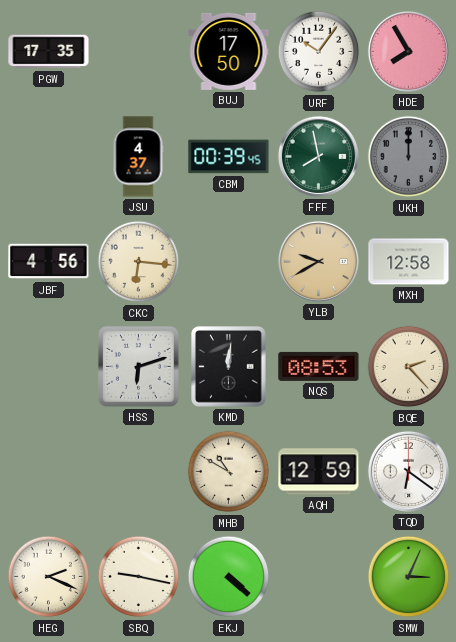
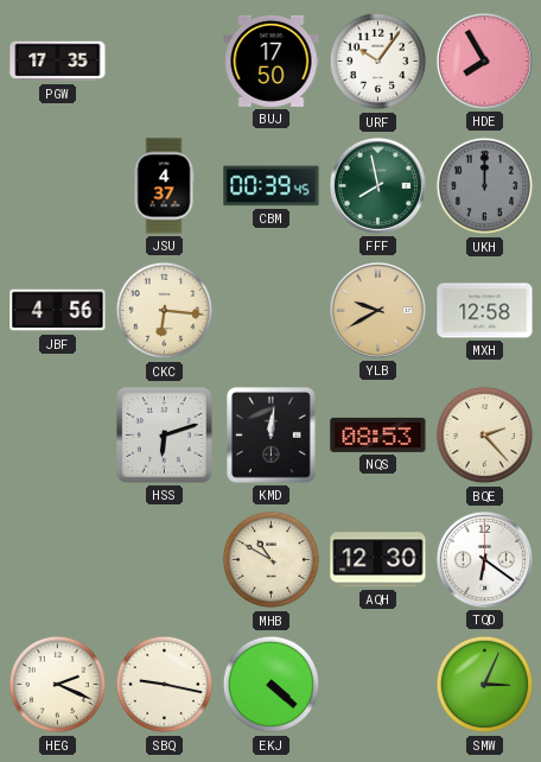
AQH: 12:59 -> 12:30 (378, 560)
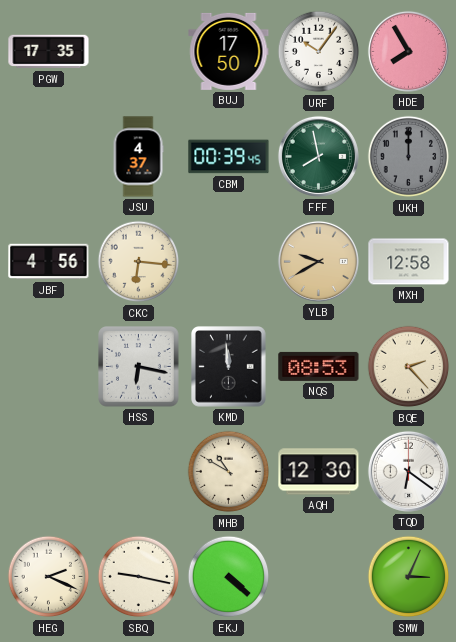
HSS: 6:12 -> 6:17 (139, 367)
KMD: 12:01 -> 11:59 (229, 367)
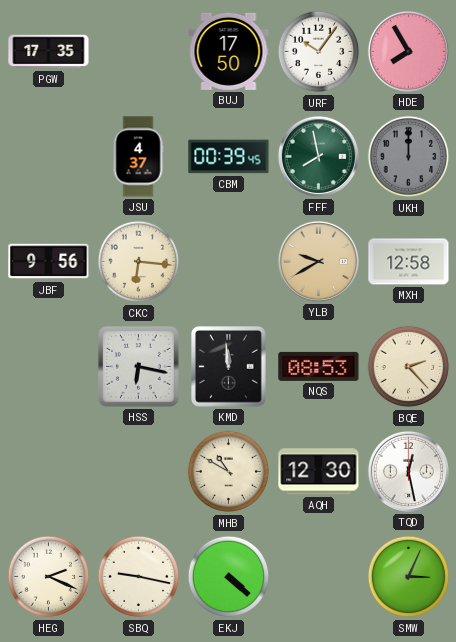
JBF: 4:56 -> 9:56 (49, 262)
TQD: 6:21 -> 12:28 (408, 471)
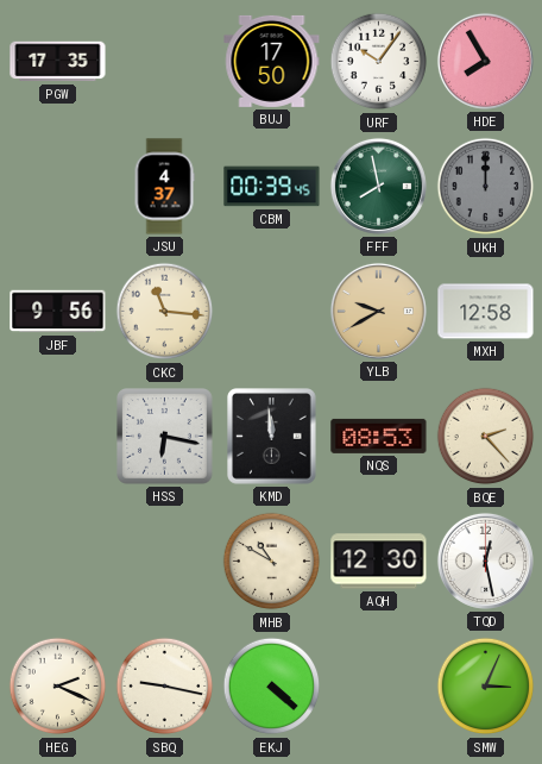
CKC: 6:16 -> 11:16 (165, 312)
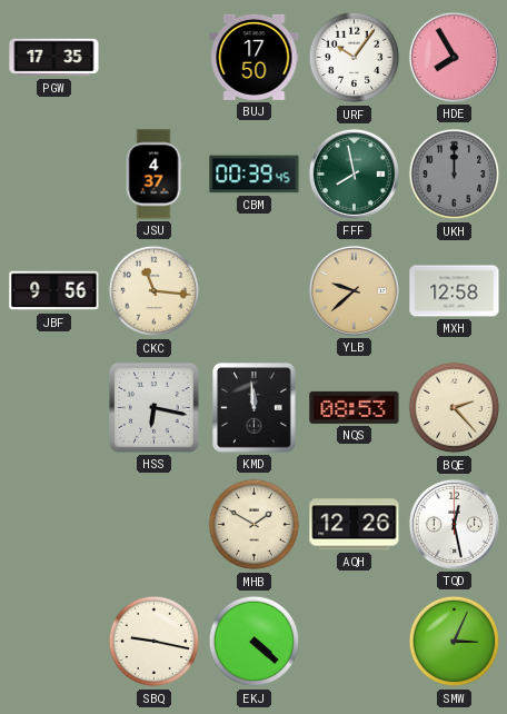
YLB: 9:40 -> 9:38 (354, 290)
MHB: 10:50 -> 1:50 (255, 525)
AQH: 12:30 -> 12:26 (355, 525)
HEG: 2:19 -> none (58, 687)
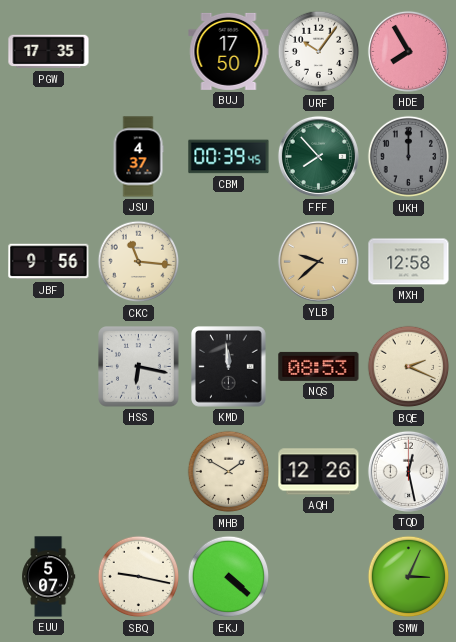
FFF: 7:58 -> 7:53 (318, 156)
BQE: 2:23 -> 2:19 (409, 367)
EUU: none -> 5:07 (49, 577)
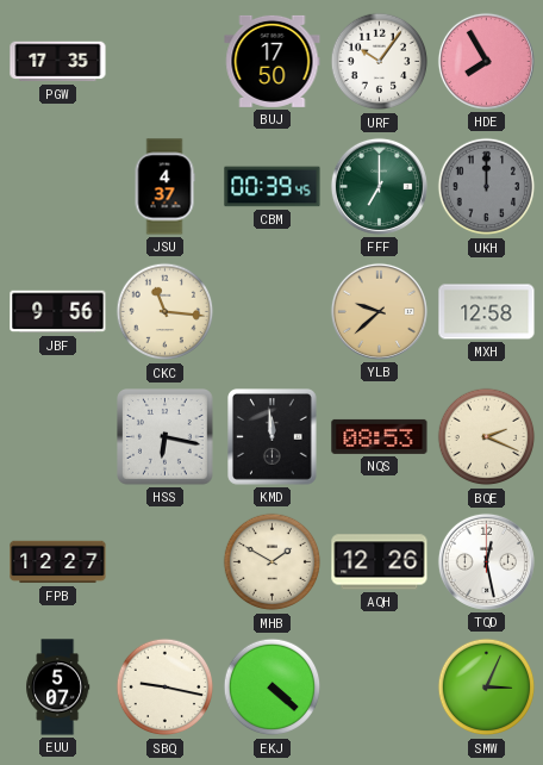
FFF: 7:53 -> 7:00 (379, 186)
FPB: none -> 12:27 (58, 562)
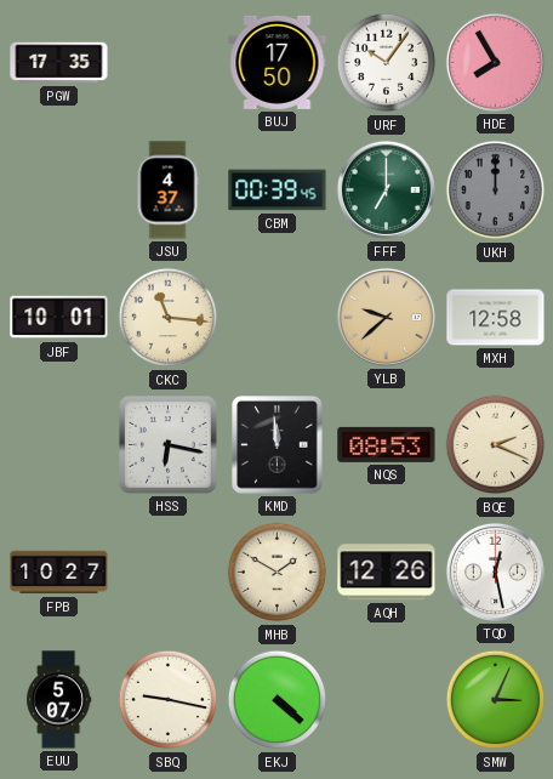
JBF: 9:56 -> 10:01 (59, 318)
FPB: 12:27 -> 10:27 (59, 573)
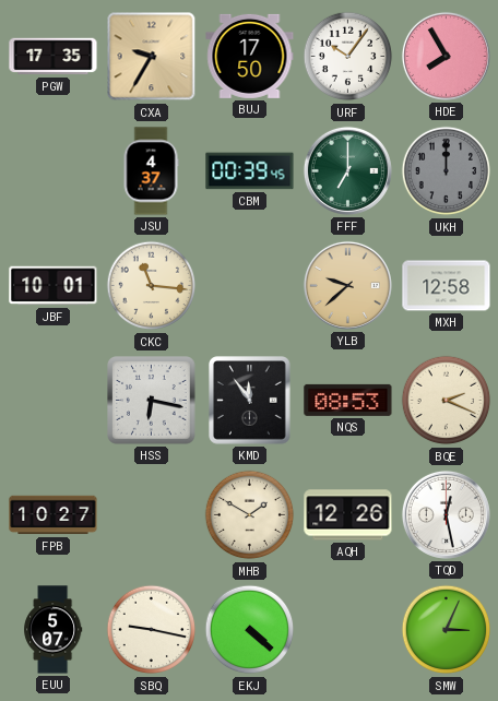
CXA: none -> 9:35 (152, 57)
KMD: 11:59 -> 11:54 (250, 401)
